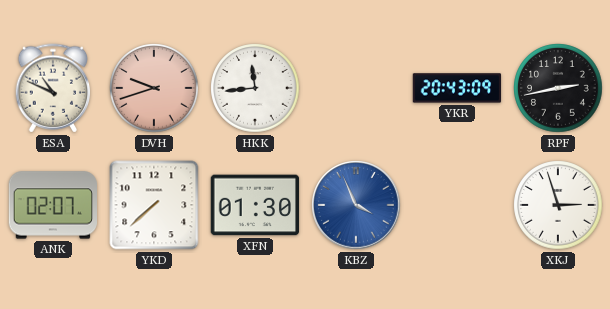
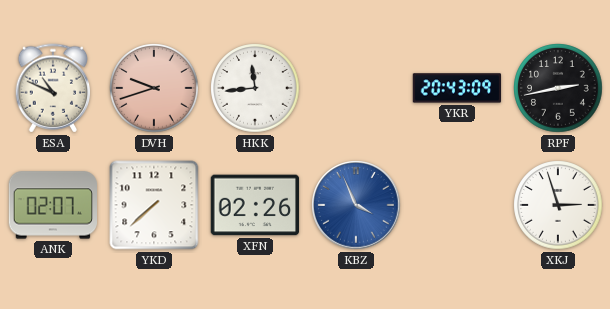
XFN: 01:30 -> 02:26 (255, 205)
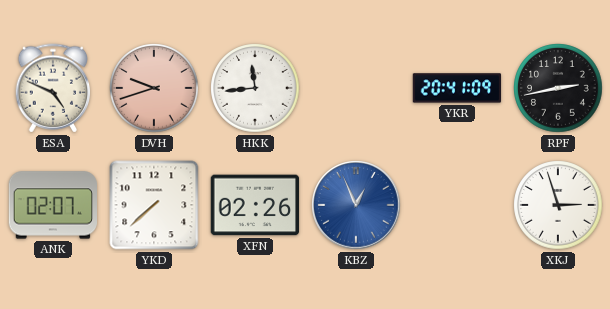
ESA: 10:49 -> 4:49 (53, 88)
YKR: 20:43 -> 20:41 (457, 88)
KBZ: 3:56 -> 12:56 (356, 205)
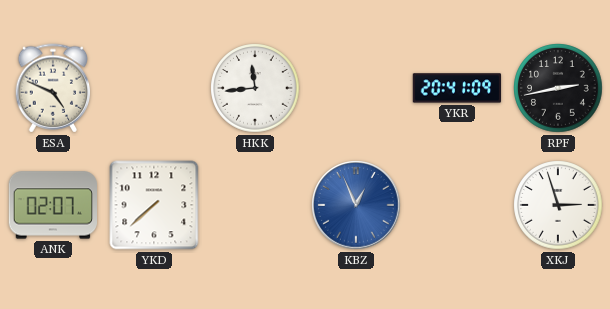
DVH: 9:42 -> none (154, 88)
XFN: 02:26 -> none (255, 205)
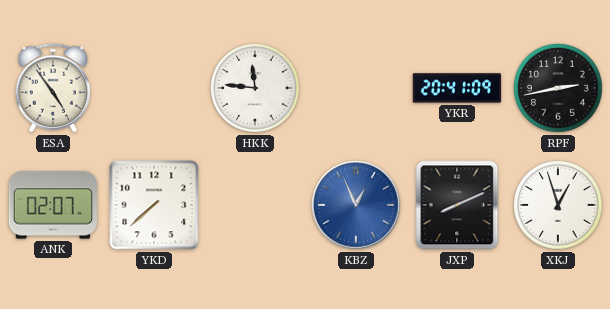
ESA: 4:49 -> 4:54 (53, 88)
HKK: 11:44 -> 11:46 (255, 88)
JXP: none -> 8:11 (457, 205)
XKJ: 2:57 -> 12:57 (558, 205)
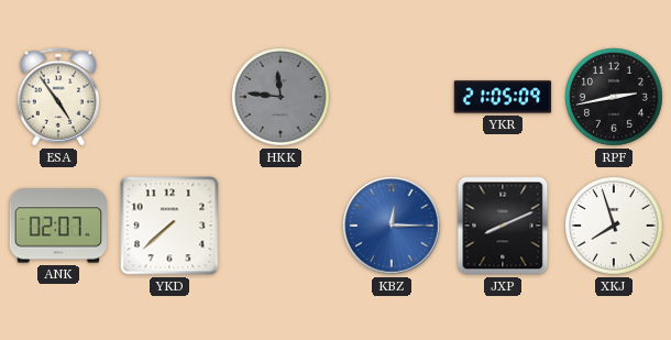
HKK dial: white -> grey (280, 97)
YKR: 20:41 -> 21:05 (503, 97)
KBZ: 12:56 -> 12:15 (392, 226)
XKJ: 12:57 -> 7:57 (614, 226)
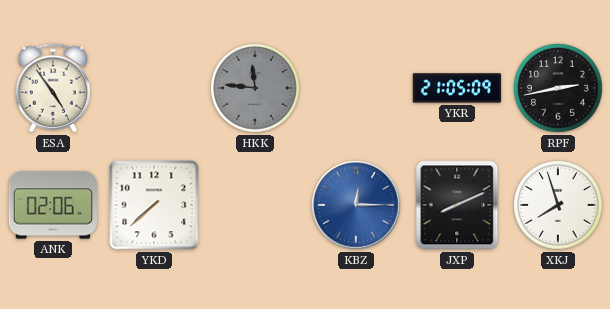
ANK: 02:07 -> 02:06 (53, 205)
